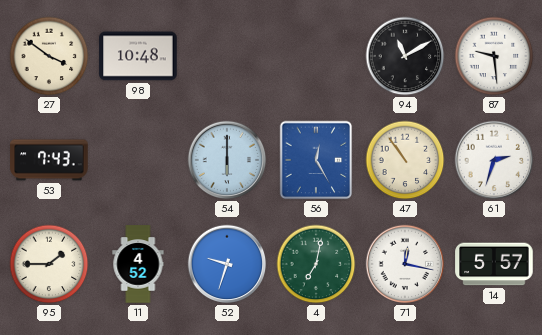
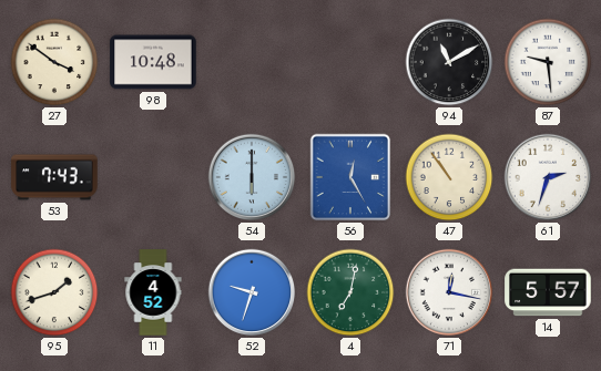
95: 1:45 -> 1:42 (54, 292)
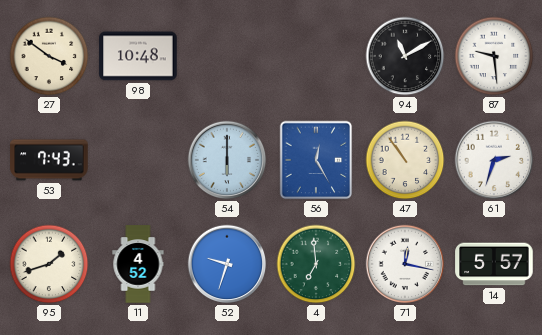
4: 7:02 -> 6:59 (316, 264)
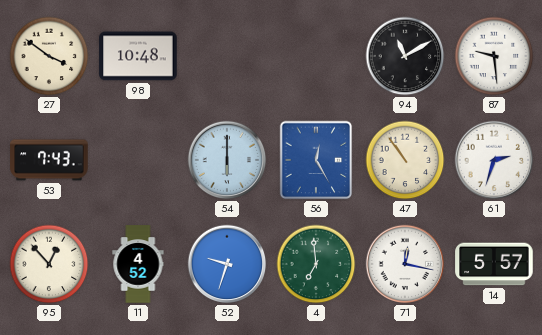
95: 1:42 -> 12:53 (49, 264)
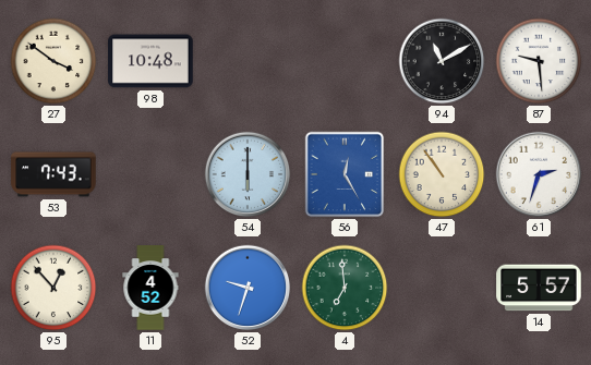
71: 12:17 -> none (405, 264)
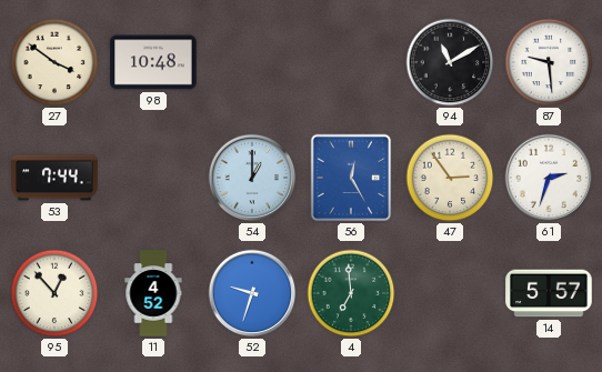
53: 7:43 -> 7:44 (54, 178)
54: 6:00 -> 1:00 (252, 178)
47: 10:54 -> 2:54 (450, 178)
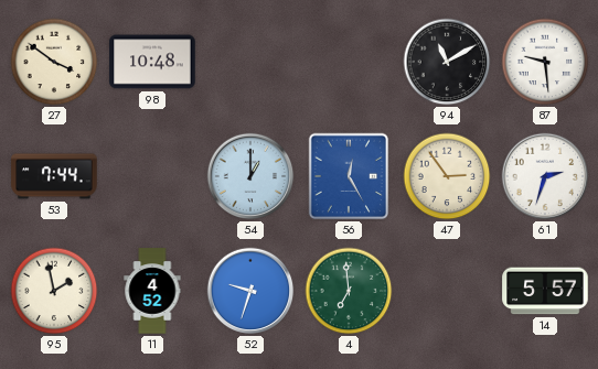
95: 12:53 -> 1:58 (54, 291)
